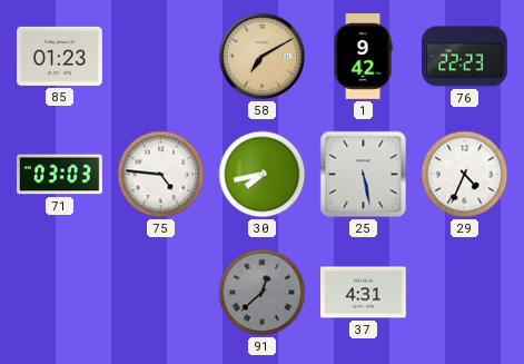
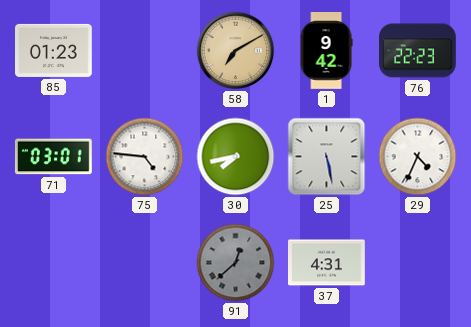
71: 03:03 -> 03:01 (53, 157)
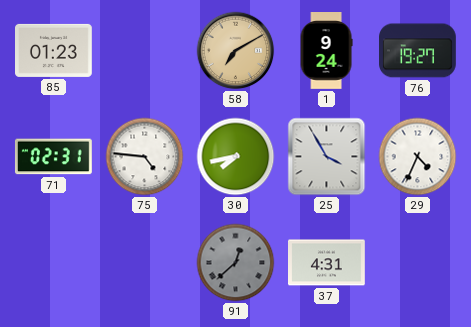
1: 9:42 -> 9:24 (326, 51)
76: 22:23 -> 19:27 (418, 51)
71: 03:01 -> 02:31 (53, 157)
25: 5:28 -> 3:55 (327, 157)
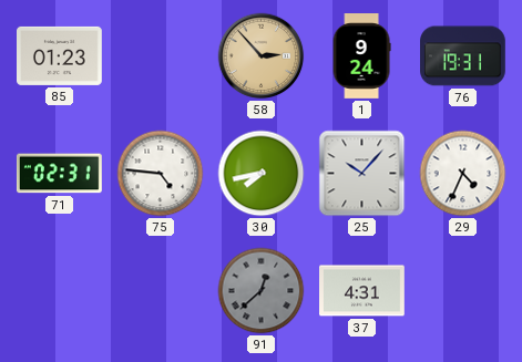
58: 7:10 -> 2:53 (262, 56)
76: 19:27 -> 19:31 (463, 56)
25: 3:55 -> 10:07 (362, 174)
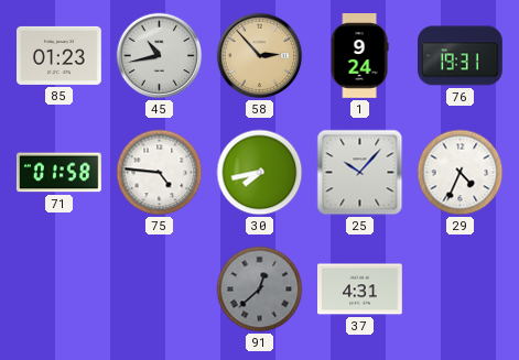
45: none -> 10:43 (160, 56)
71: 02:31 -> 01:58 (58, 173)
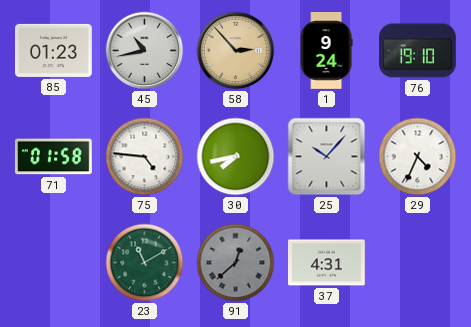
76: 19:31 -> 19:10 (418, 51)
23: none -> 11:10 (145, 263)
